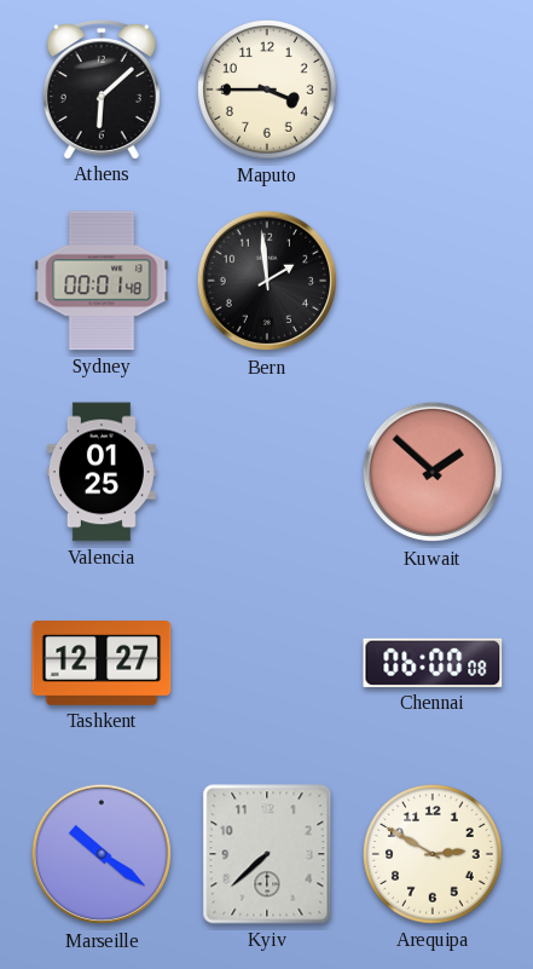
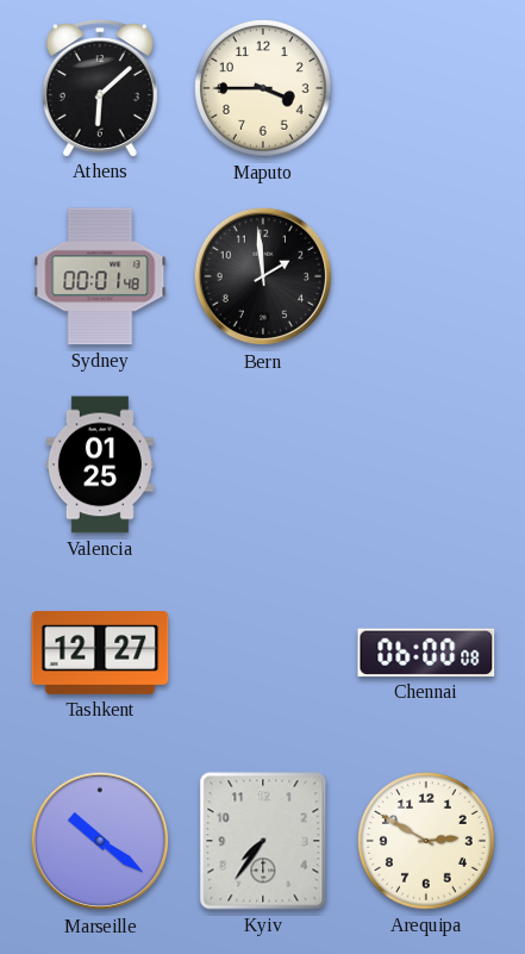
Kuwait: 1:52 -> none (433, 472)
Kyiv: 7:38 -> 7:36 (263, 841)
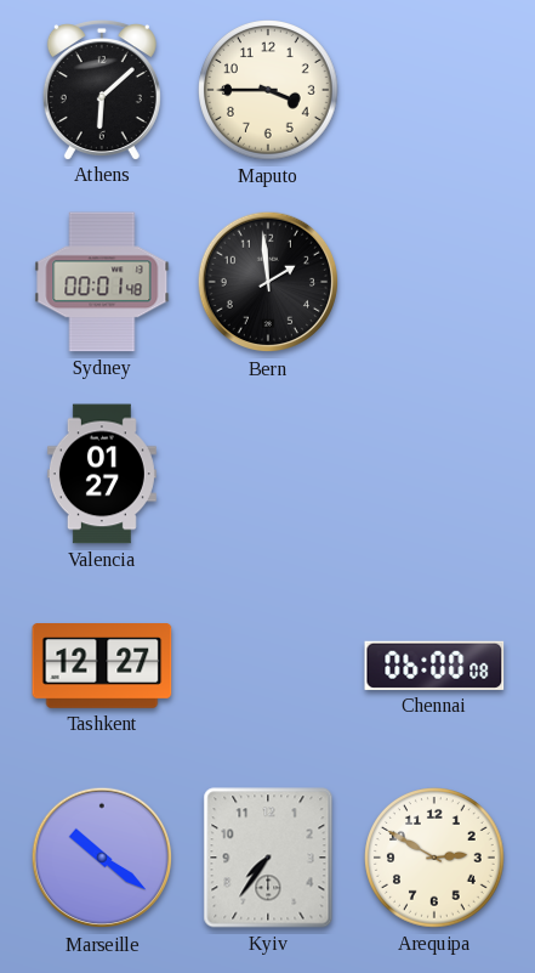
Valencia: 01:25 -> 01:27 (102, 474)
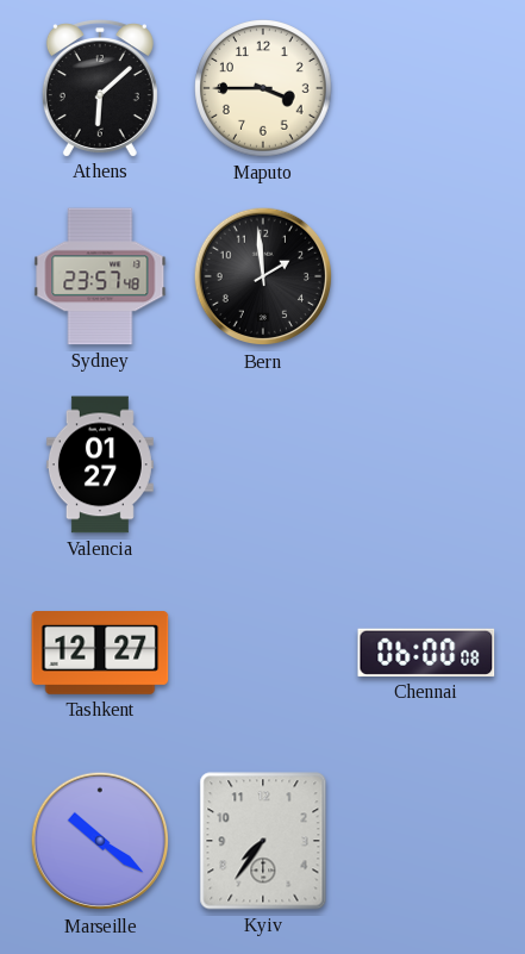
Sydney: 00:01 -> 23:57 (100, 276)
Arequipa: 2:50 -> none (436, 859)
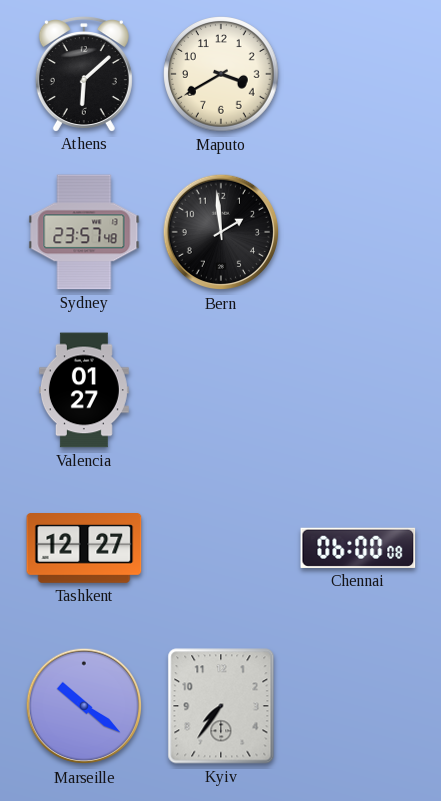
Maputo: 3:45 -> 3:40 (222, 75)
